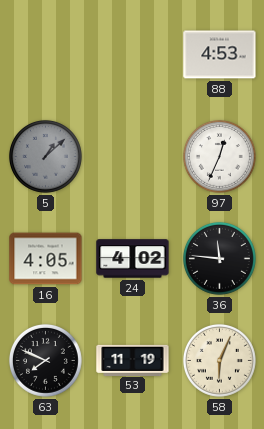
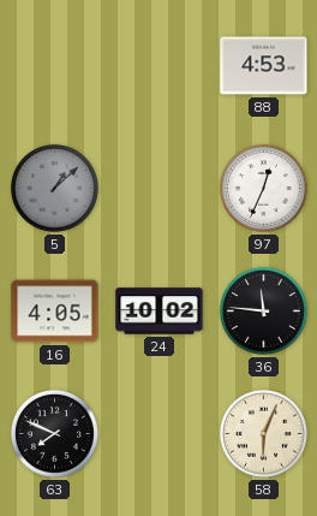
24: 4:02 -> 10:02 (160, 312)
53: 11:19 -> none (133, 360)
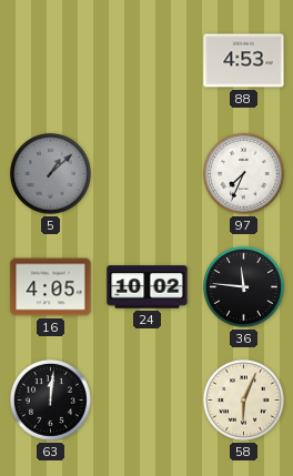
97: 12:34 -> 7:34 (244, 174)
63: 7:49 -> 12:01 (51, 401)
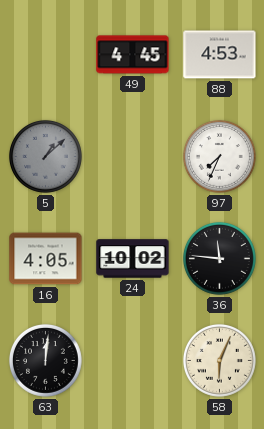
49: none -> 4:45 (133, 55)
